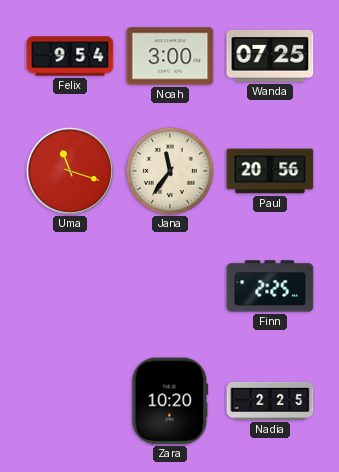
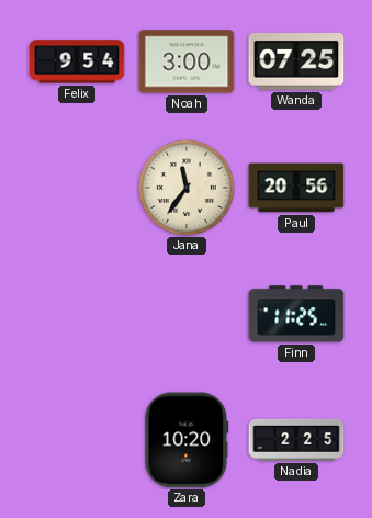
Uma: 11:18 -> none (70, 171)
Finn: 2:25 -> 11:25 (296, 314)
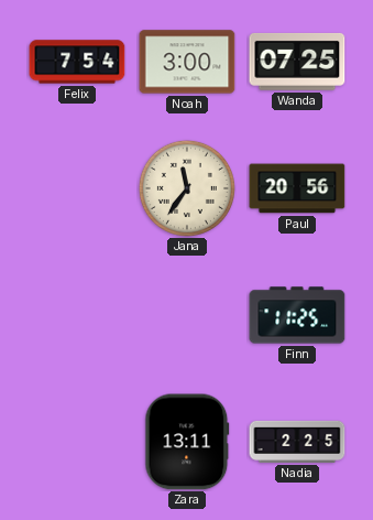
Felix: 9:54 -> 7:54 (77, 62)
Zara: 10:20 -> 13:11 (187, 442)
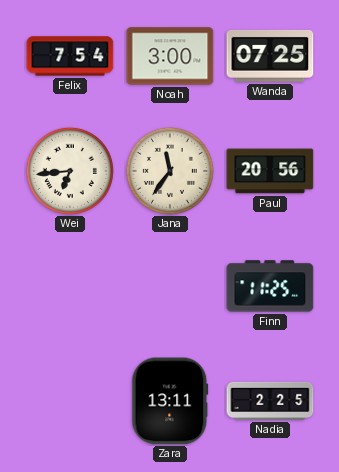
Wei: none -> 6:44 (70, 171)
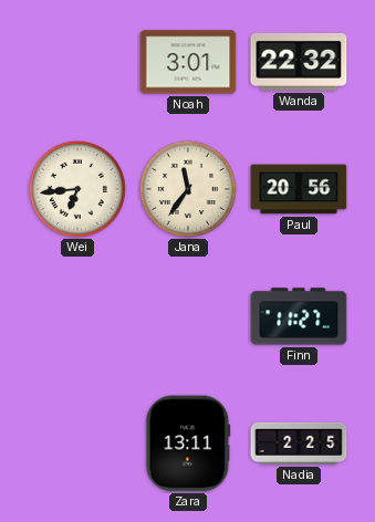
Felix: 7:54 -> none (70, 56)
Noah: 3:00 -> 3:01 (188, 62)
Wanda: 07:25 -> 22:32 (299, 62)
Finn: 11:25 -> 11:27 (299, 316)
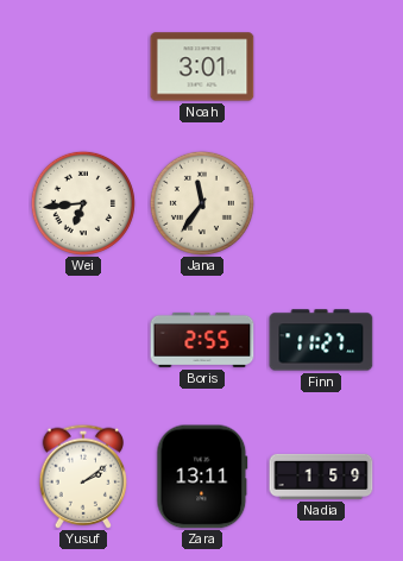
Wanda: 22:32 -> none (299, 62)
Paul: 20:56 -> none (299, 189)
Boris: none -> 2:55 (202, 340)
Yusuf: none -> 2:09 (83, 477)
Nadia: 2:25 -> 1:59 (321, 477)
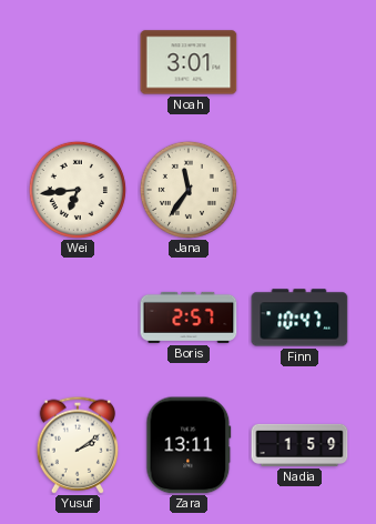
Boris: 2:55 -> 2:57 (189, 318)
Finn: 11:27 -> 10:47 (299, 318)
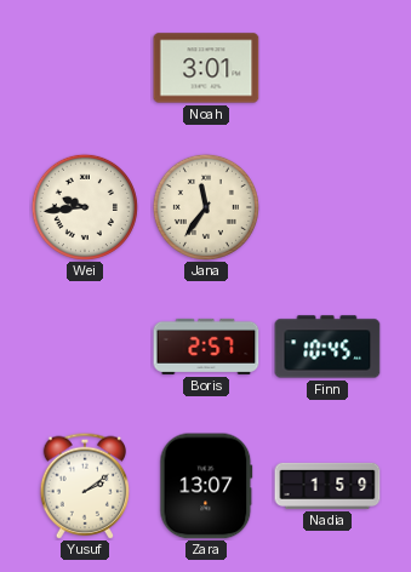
Wei: 6:44 -> 9:44 (85, 207)
Finn: 10:47 -> 10:45 (327, 347)
Zara: 13:11 -> 13:07 (206, 486)
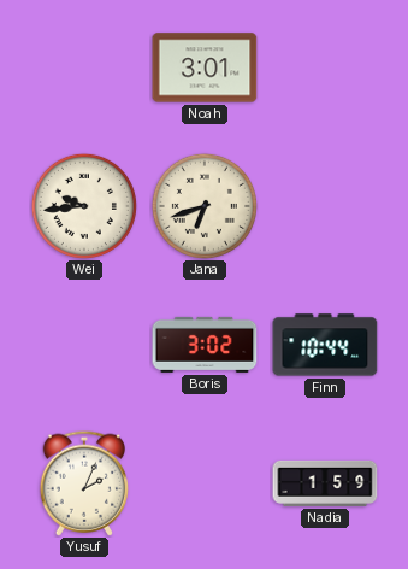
Jana: 11:36 -> 6:42 (205, 206)
Boris: 2:57 -> 3:02 (205, 345)
Finn: 10:45 -> 10:44 (325, 345)
Yusuf: 2:09 -> 2:04 (84, 483)
Zara: 13:07 -> none (206, 486)
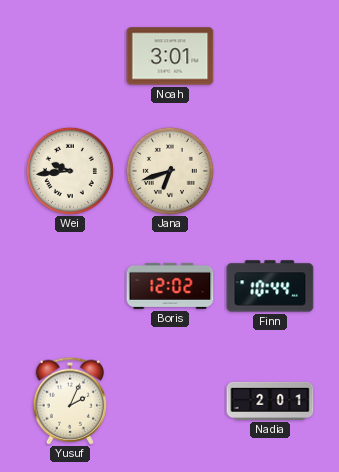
Boris: 3:02 -> 12:02 (170, 286)
Nadia: 1:59 -> 2:01 (270, 401)
